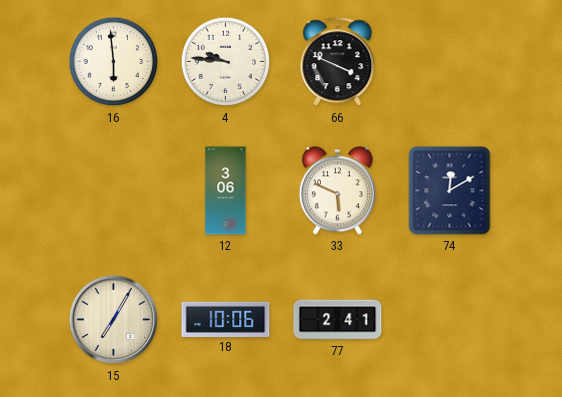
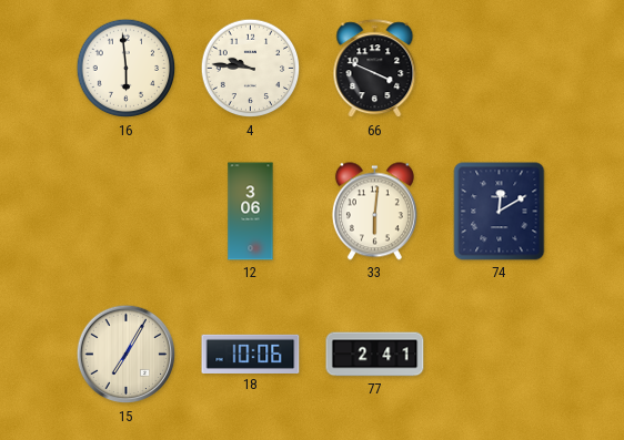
33: 5:49 -> 6:01 (374, 212)
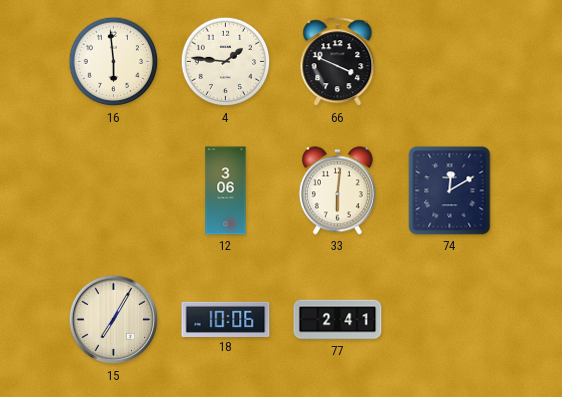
4: 9:46 -> 1:46 (226, 62)
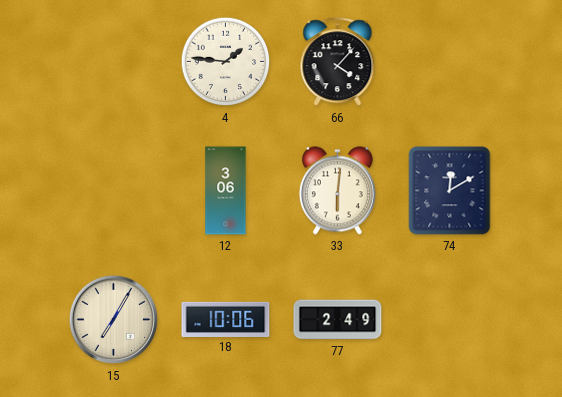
16: 5:59 -> none (114, 62)
66: 3:49 -> 4:07 (338, 62)
77: 2:41 -> 2:49 (338, 320)
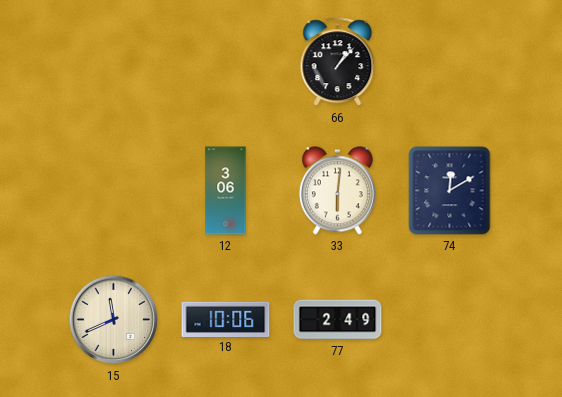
4: 1:46 -> none (226, 62)
66: 4:07 -> 1:07 (338, 62)
15: 7:05 -> 11:41 (114, 320)
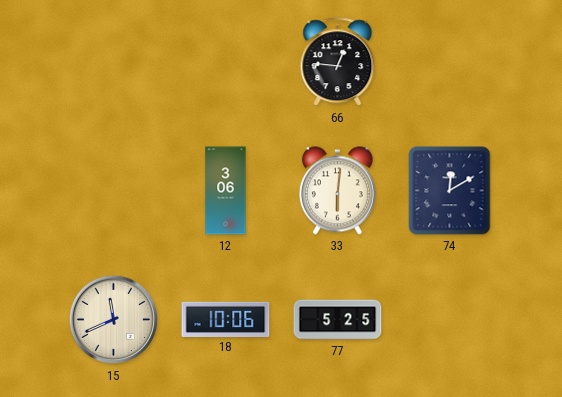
66: 1:07 -> 12:46 (338, 62)
77: 2:49 -> 5:25 (338, 320)
